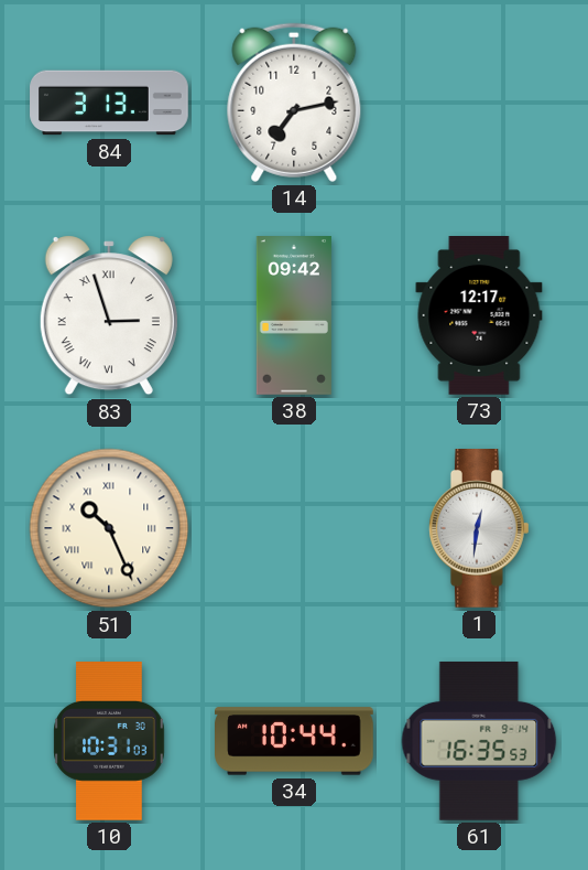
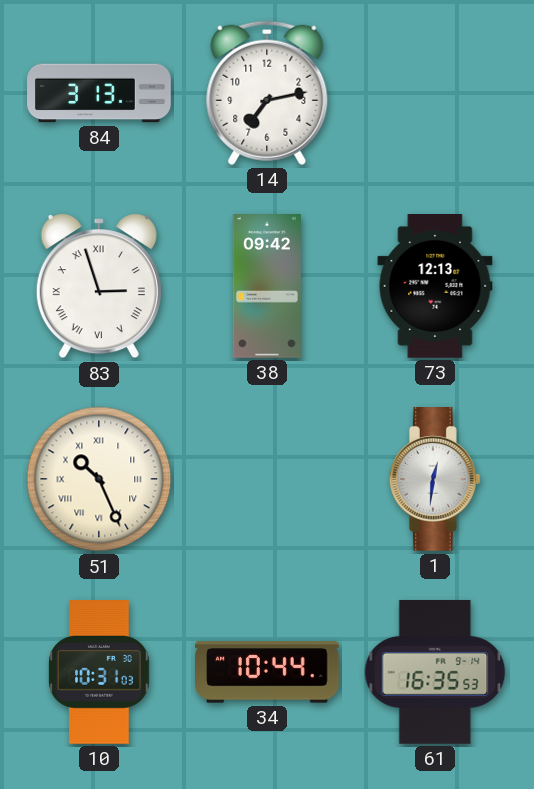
73: 12:17 -> 12:13 (435, 287)
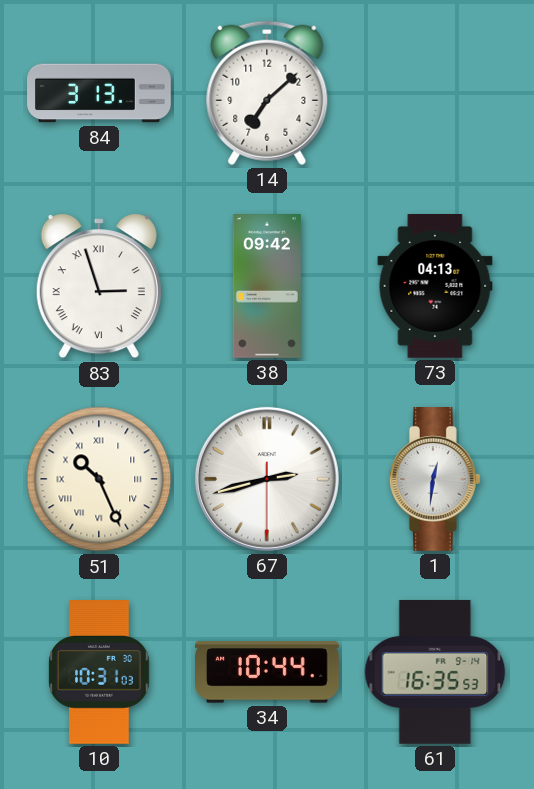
14: 7:13 -> 7:08 (267, 93)
73: 12:13 -> 04:13 (435, 287)
67: none -> 2:42 (267, 479)
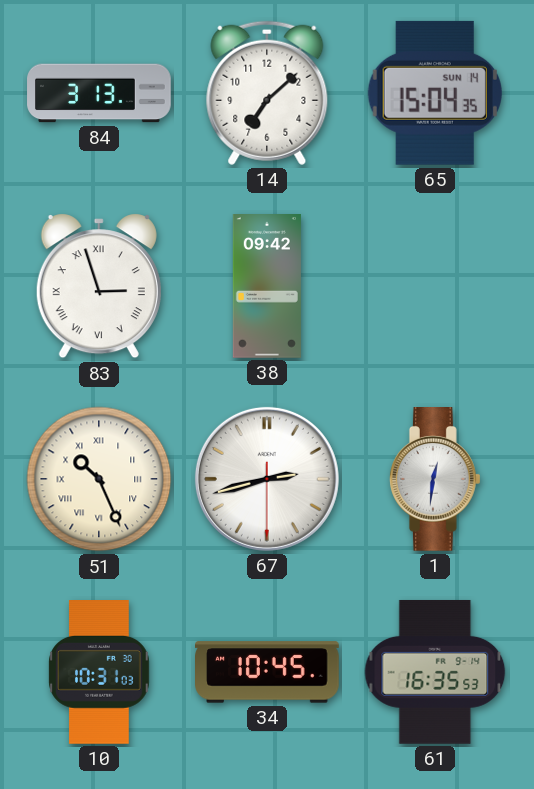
65: none -> 15:04 (435, 93)
73: 04:13 -> none (435, 287)
34: 10:44 -> 10:45 (268, 672)
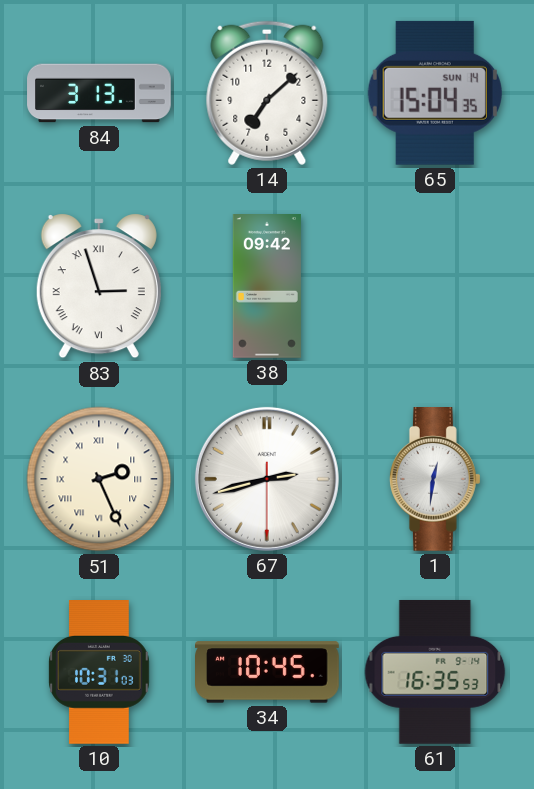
51: 10:26 -> 2:26 (99, 479)
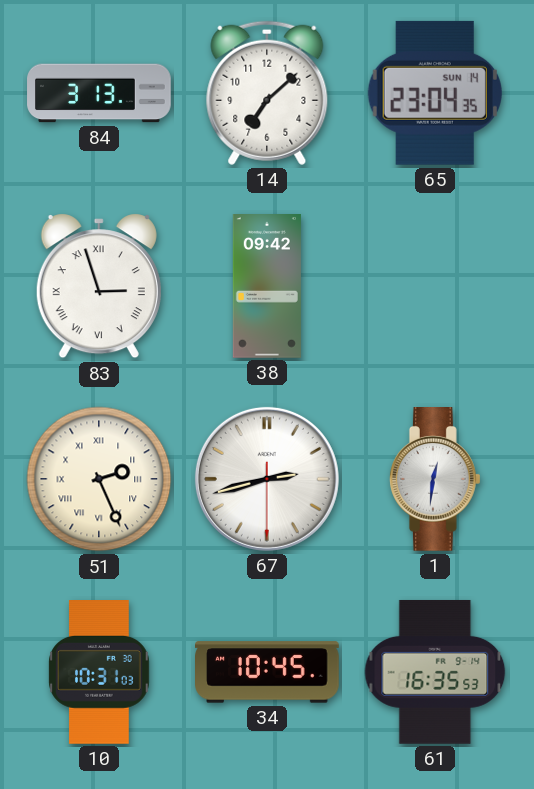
65: 15:04 -> 23:04 (435, 93)
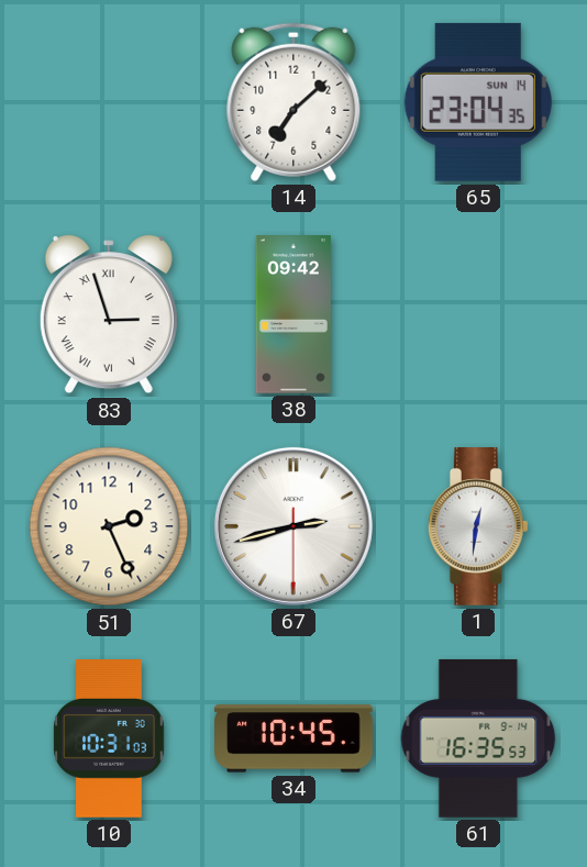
84: 3:13 -> none (99, 93)
51 numerals: Roman -> Arabic (109, 526)
